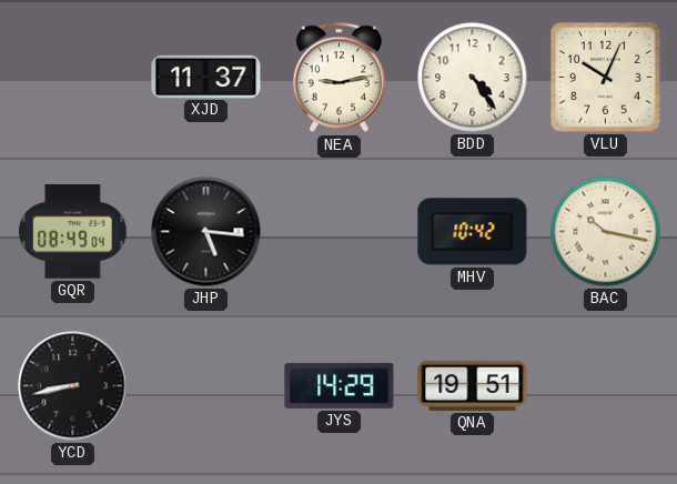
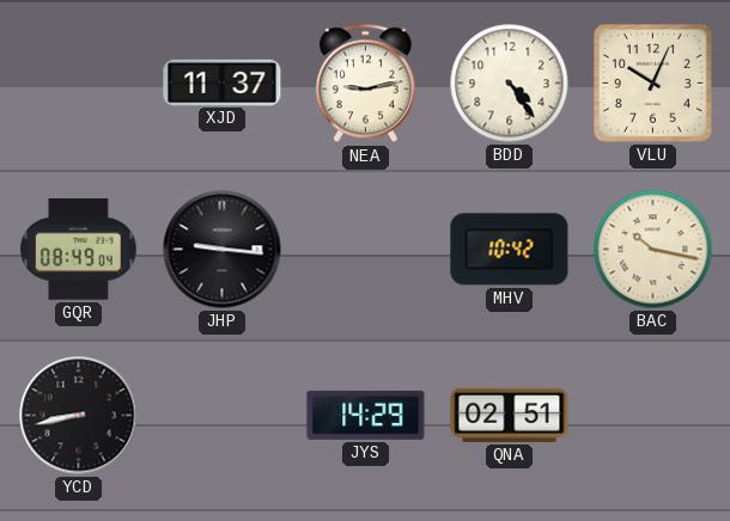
JHP: 5:16 -> 9:16 (223, 250)
QNA: 19:51 -> 02:51 (510, 415)
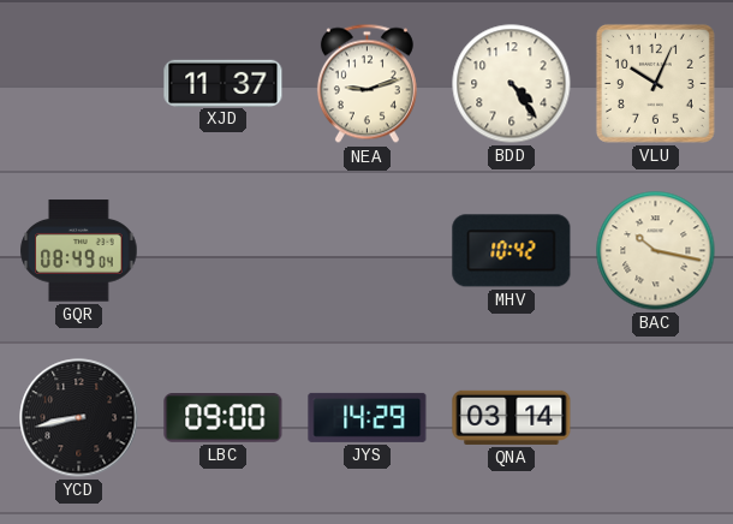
NEA: 9:13 -> 9:12 (366, 84)
JHP: 9:16 -> none (223, 250)
LBC: none -> 09:00 (224, 418)
QNA: 02:51 -> 03:14 (512, 417)
